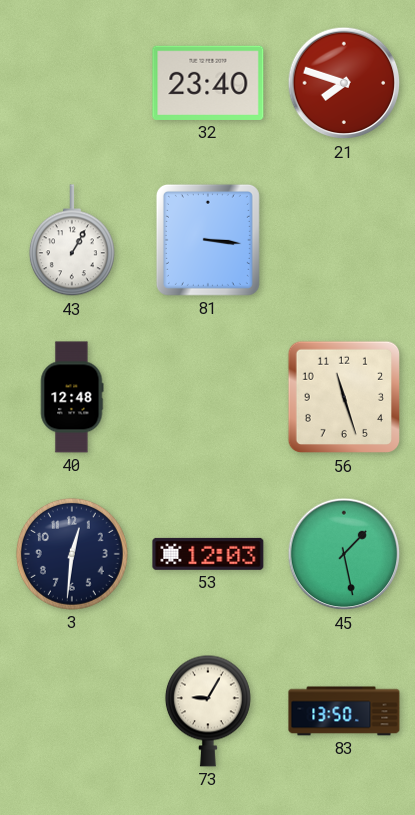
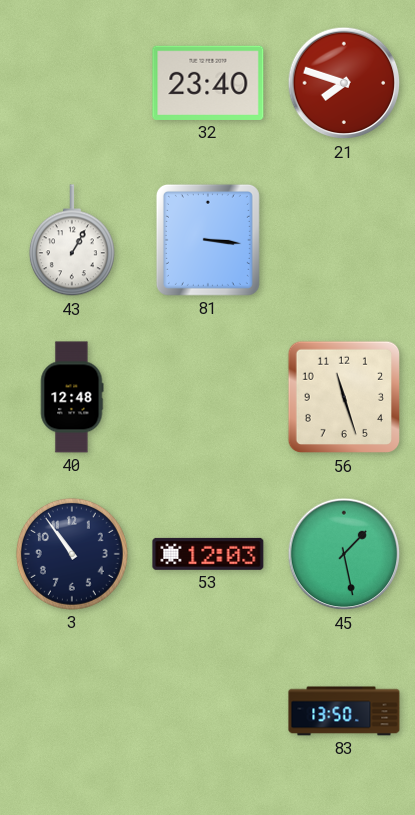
3: 12:31 -> 10:54 (72, 554)
73: 9:05 -> none (208, 711)
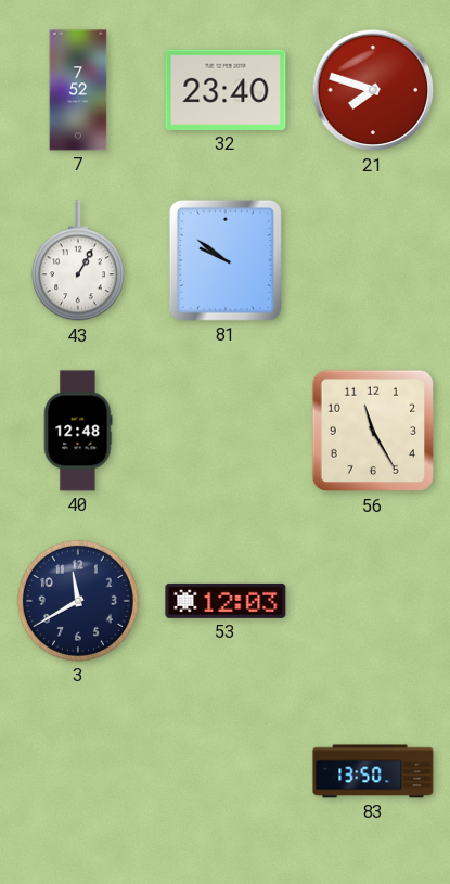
7: none -> 7:52 (78, 90)
81: 3:16 -> 9:51 (226, 260)
56: 11:27 -> 11:25 (373, 431)
3: 10:54 -> 11:40 (78, 601)
45: 1:28 -> none (344, 554)
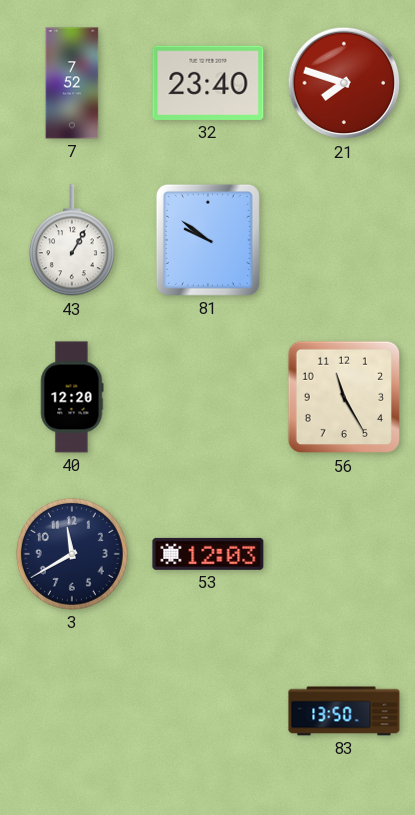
40: 12:48 -> 12:20 (72, 397)
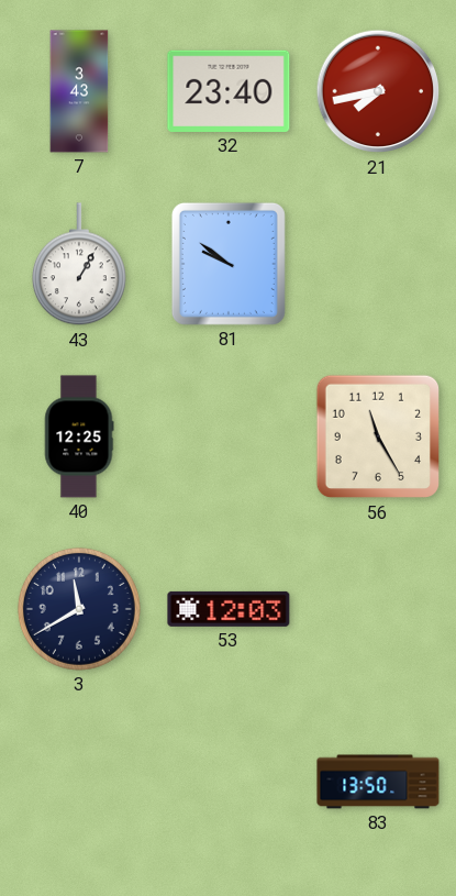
7: 7:52 -> 3:43 (79, 91)
21: 7:48 -> 7:43 (378, 91)
40: 12:20 -> 12:25 (79, 436)
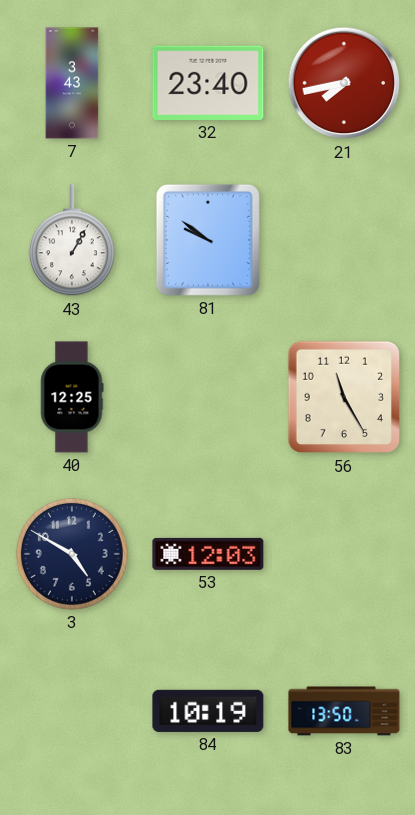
3: 11:40 -> 4:50 (72, 554)
84: none -> 10:19 (208, 711)
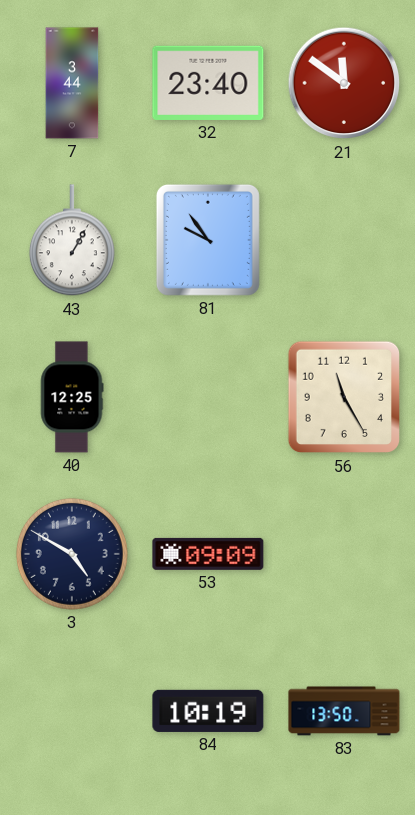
7: 3:43 -> 3:44 (72, 83)
21: 7:43 -> 11:51 (344, 83)
81: 9:51 -> 9:54 (208, 240)
53: 12:03 -> 09:09 (208, 554)
